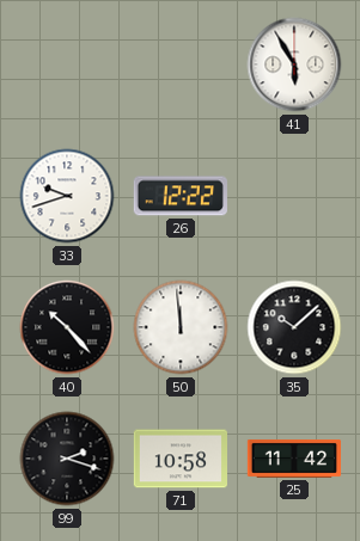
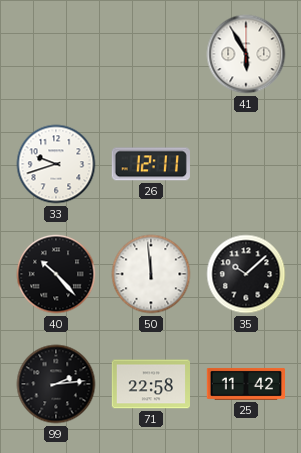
26: 12:22 -> 12:11 (151, 164)
99: 2:18 -> 2:14 (56, 384)
71: 10:58 -> 22:58 (150, 384)
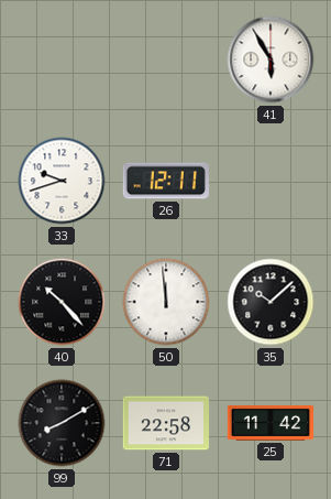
99: 2:14 -> 8:10 (62, 423)
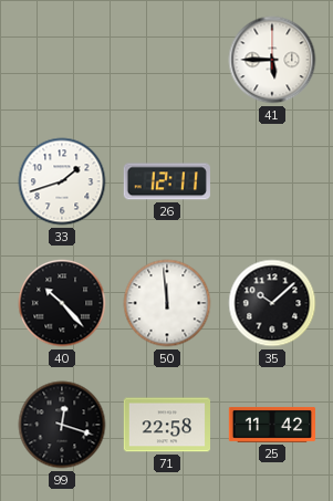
41: 5:55 -> 5:45 (272, 60)
33: 9:42 -> 1:42 (62, 181)
99: 8:10 -> 12:18 (62, 425)
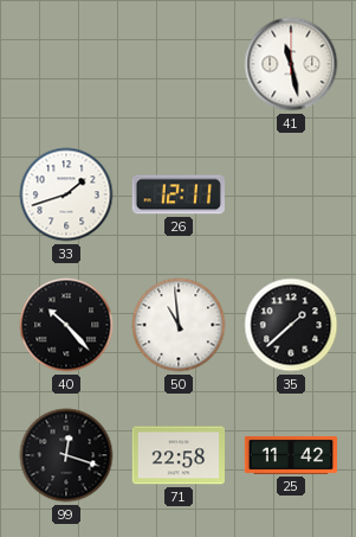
41: 5:45 -> 11:28 (291, 64)
50: 11:59 -> 10:59 (179, 325)
35: 10:08 -> 1:38 (291, 325)
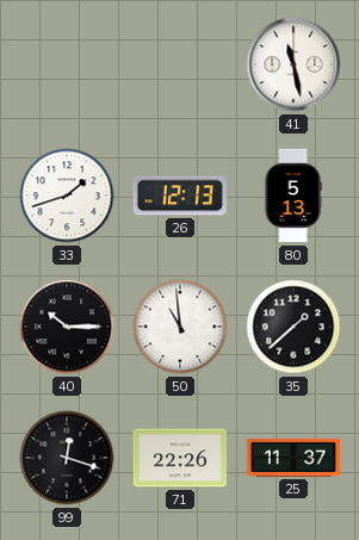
26: 12:11 -> 12:13 (180, 195)
80: none -> 5:13 (293, 195)
40: 10:23 -> 10:15 (67, 327)
71: 22:58 -> 22:26 (179, 458)
25: 11:42 -> 11:37 (293, 458)
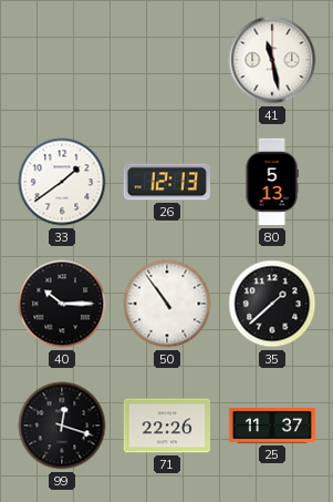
33: 1:42 -> 1:39 (62, 182)
50: 10:59 -> 10:54 (167, 304)
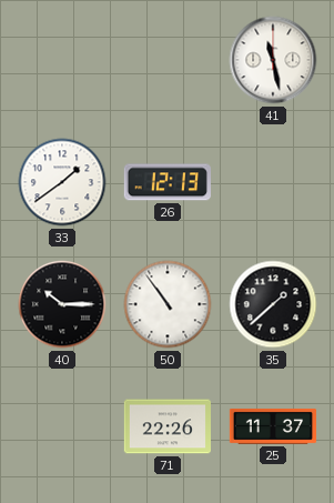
80: 5:13 -> none (272, 182)
99: 12:18 -> none (62, 426)
